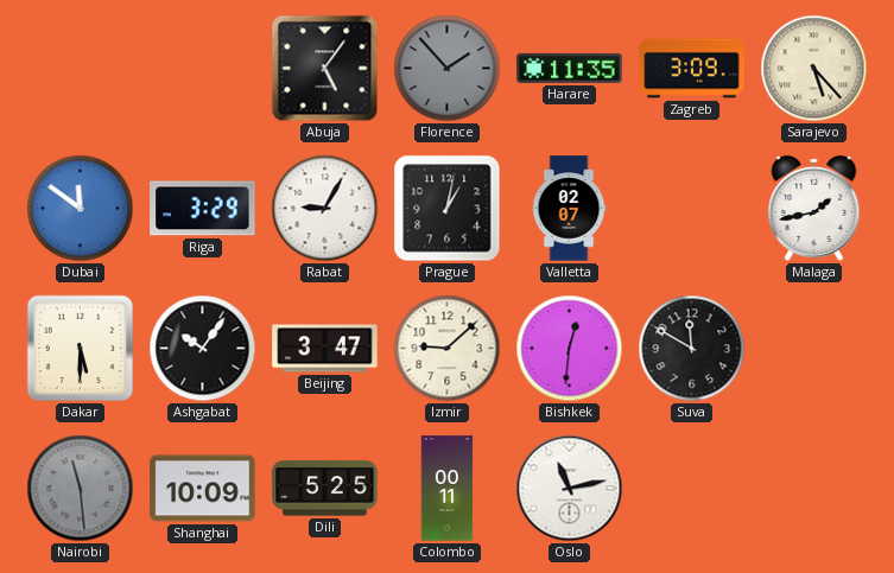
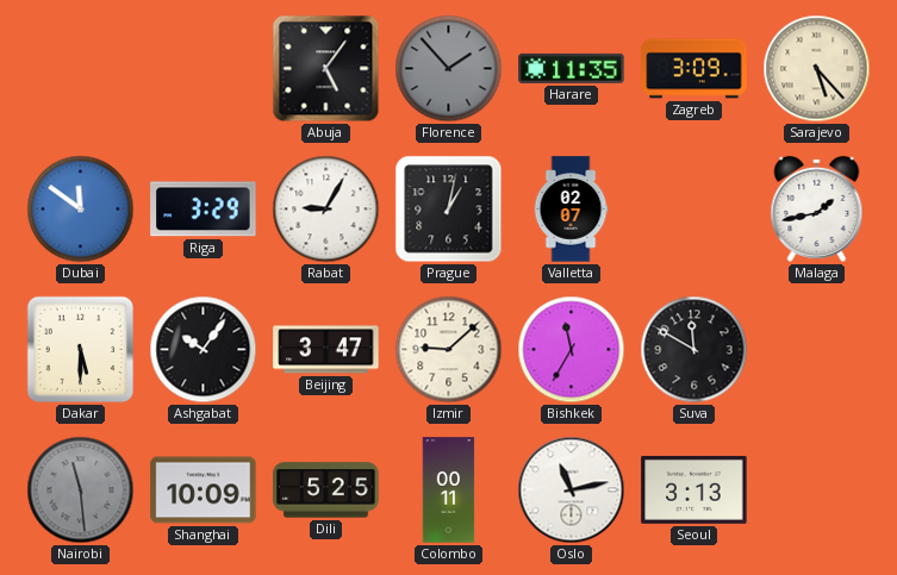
Bishkek: 12:31 -> 11:35 (572, 350)
Seoul: none -> 3:13 (694, 489)
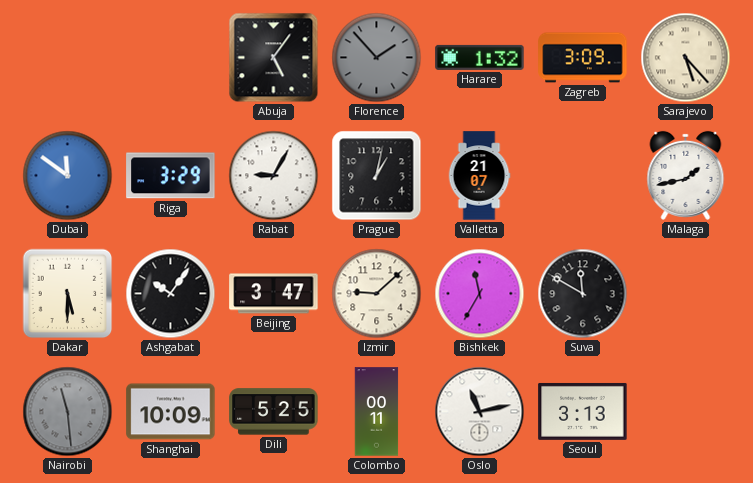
Harare: 11:35 -> 1:32 (480, 57)
Valletta: 02:07 -> 21:07 (479, 176)
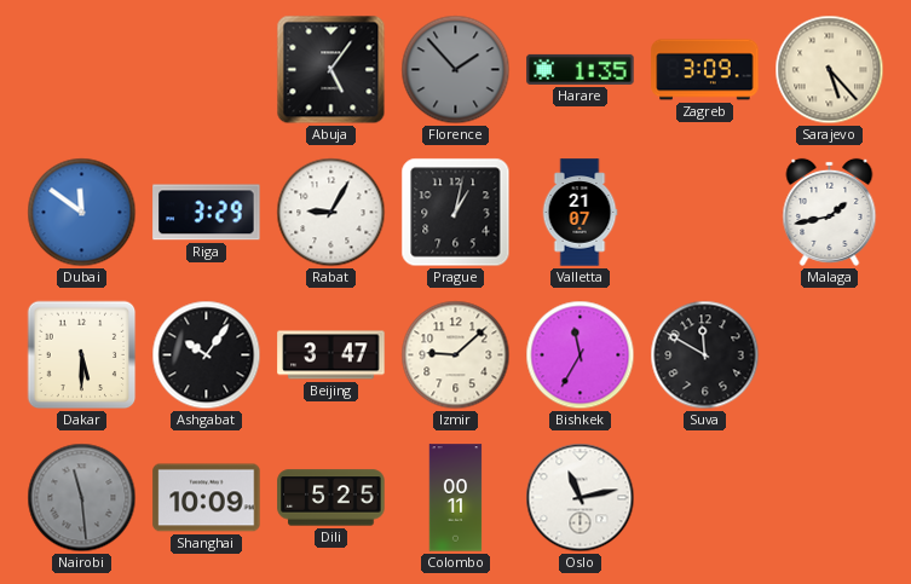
Harare: 1:32 -> 1:35 (581, 69)
Seoul: 3:13 -> none (583, 411)
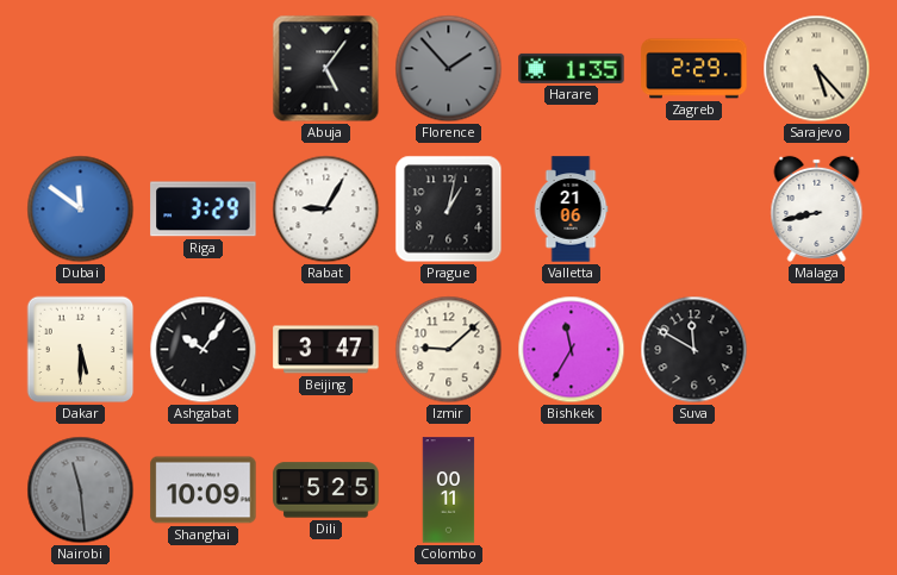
Zagreb: 3:09 -> 2:29 (694, 69)
Valletta: 21:07 -> 21:06 (571, 210)
Malaga: 1:43 -> 8:43 (817, 208)
Oslo: 11:13 -> none (581, 498)
